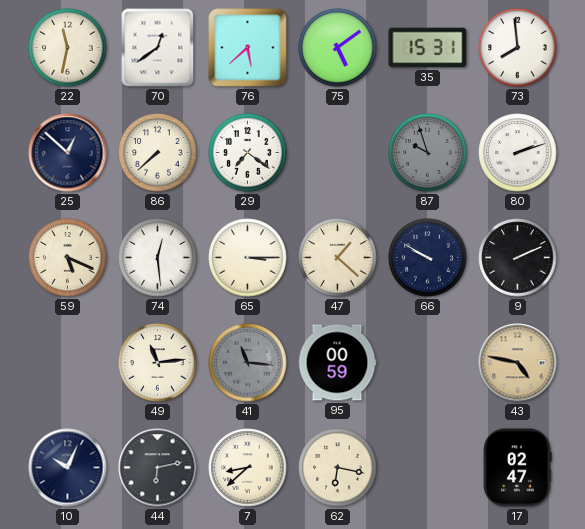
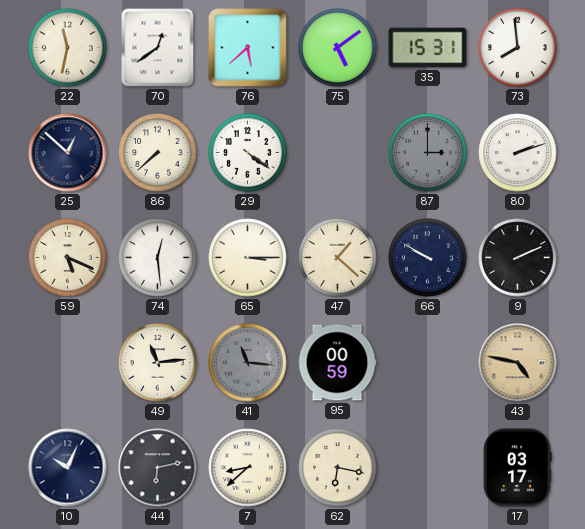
29: 7:21 -> 4:21 (248, 153)
87: 9:57 -> 3:00 (428, 153)
17: 02:47 -> 03:17 (517, 468)
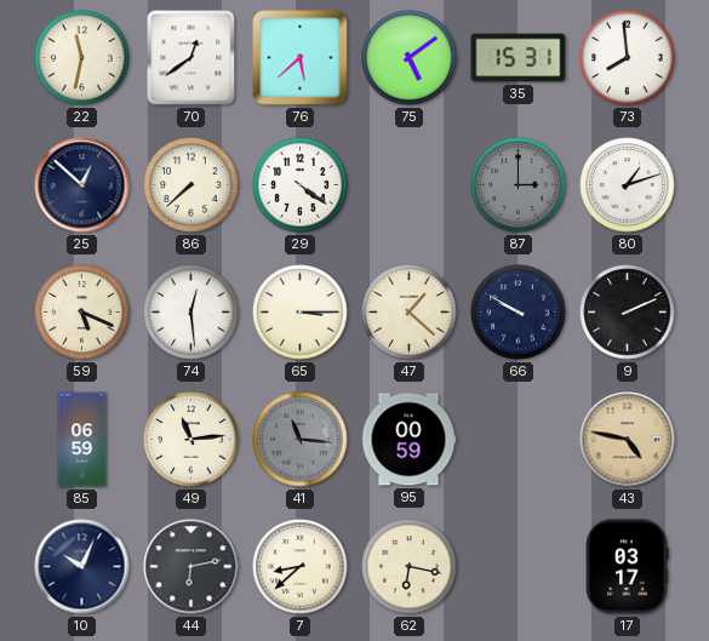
80: 2:12 -> 1:12 (628, 185)
85: none -> 06:59 (82, 440)
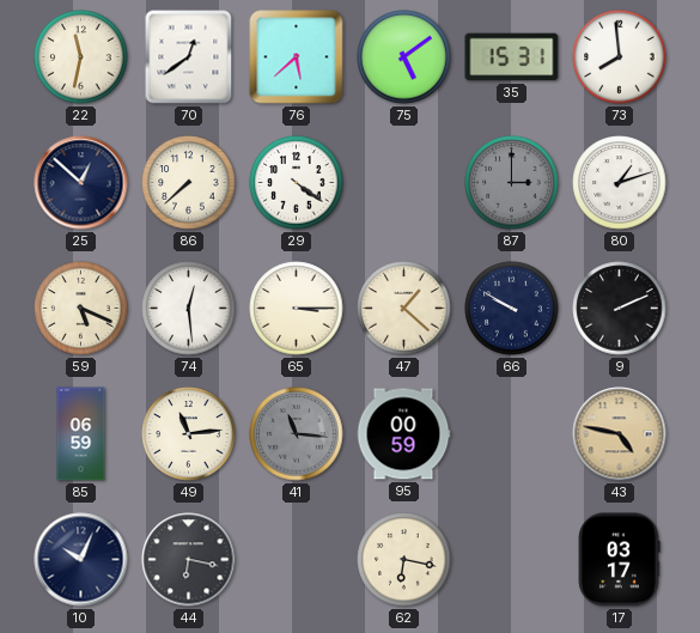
44: 6:13 -> 6:17 (189, 560)
7: 8:38 -> none (301, 567)
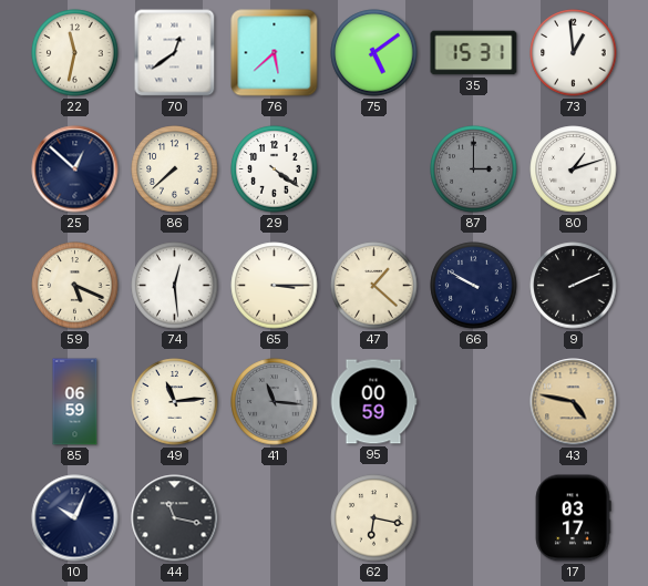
73: 7:59 -> 12:59 (574, 53)
44: 6:17 -> 11:17 (175, 518)
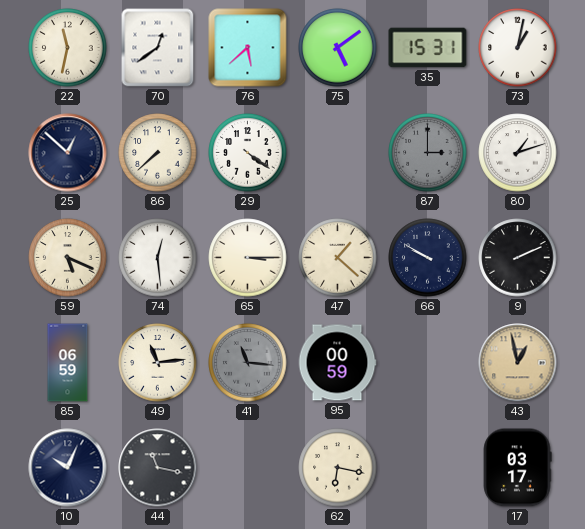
73: 12:59 -> 1:02 (518, 48)
43: 4:47 -> 12:58 (518, 363)
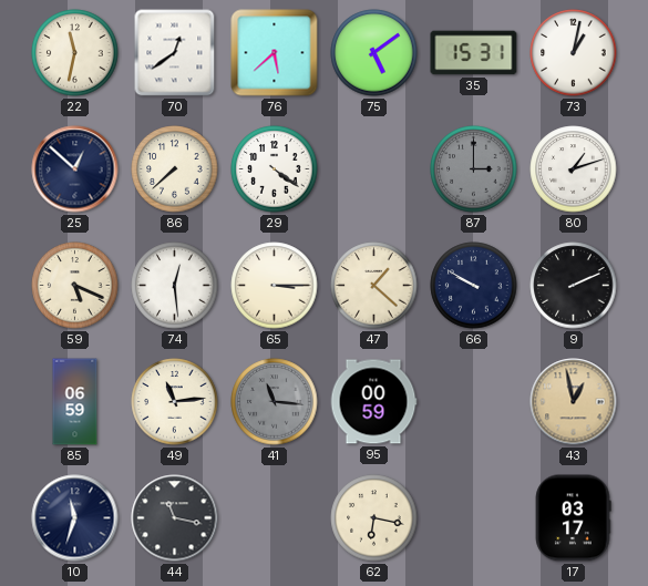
10: 10:04 -> 11:33 (75, 518)
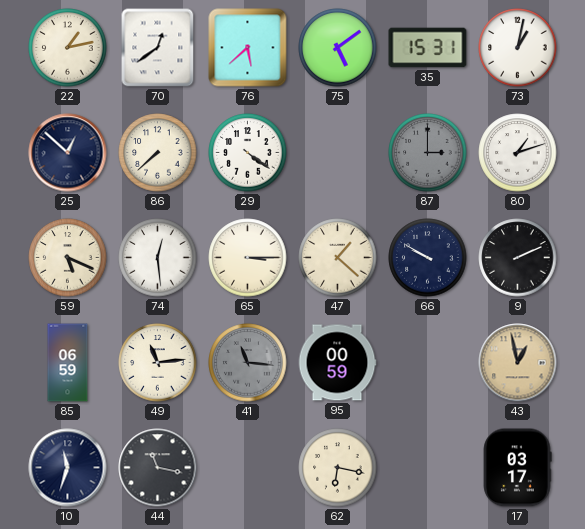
22: 11:32 -> 1:13 (68, 48)
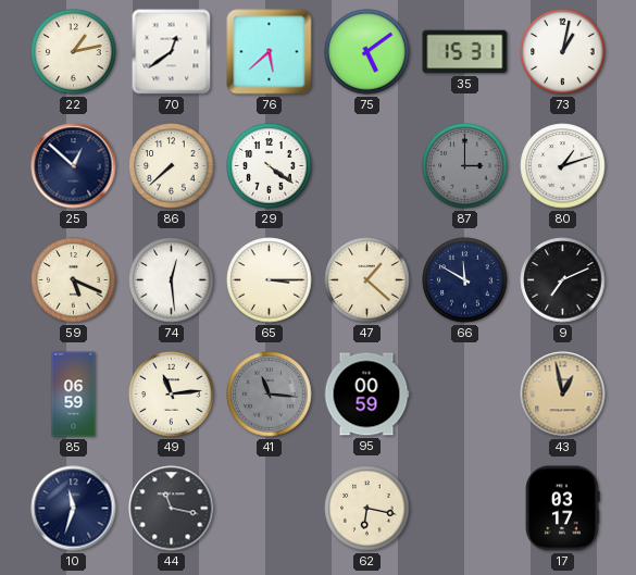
66: 9:50 -> 11:50 (465, 280)
9: 2:11 -> 7:11 (563, 280)
